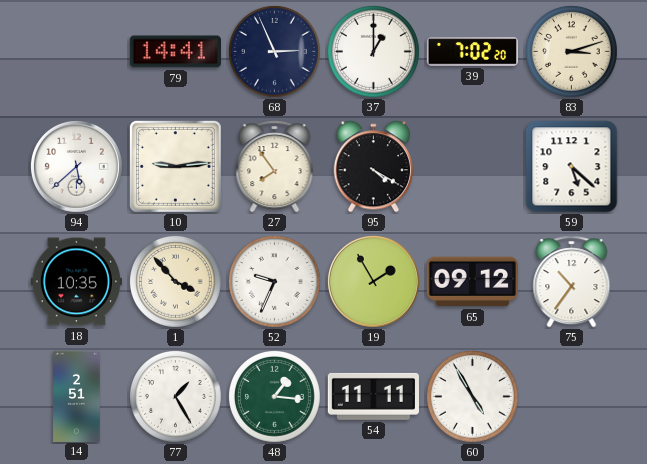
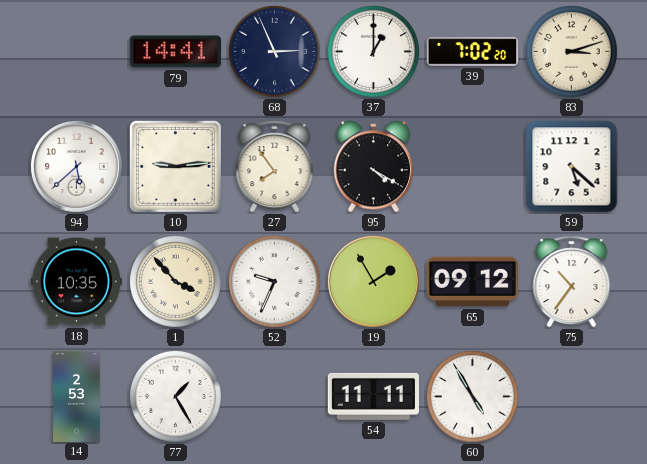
14: 2:51 -> 2:53 (77, 396)
48: 1:16 -> none (275, 397)
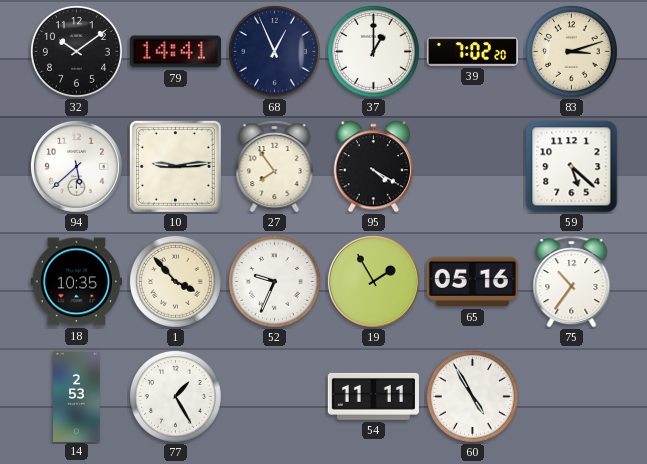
32: none -> 10:09 (77, 52)
68: 2:56 -> 12:56 (275, 52)
65: 09:12 -> 05:16 (472, 282)
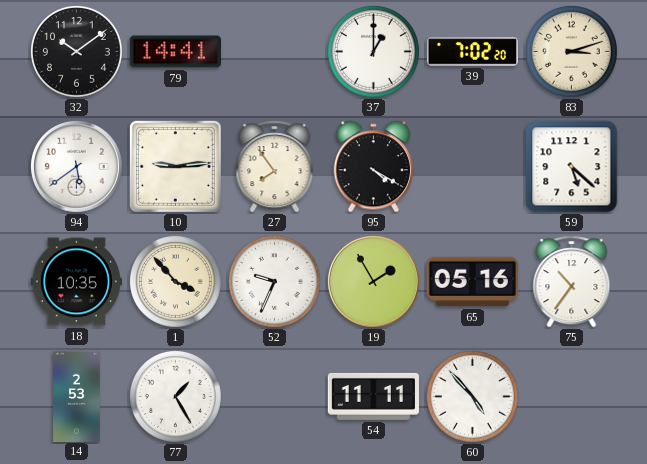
68: 12:56 -> none (275, 52)
94: 5:38 -> 5:39 (76, 166)
60: 4:55 -> 4:53 (473, 397)
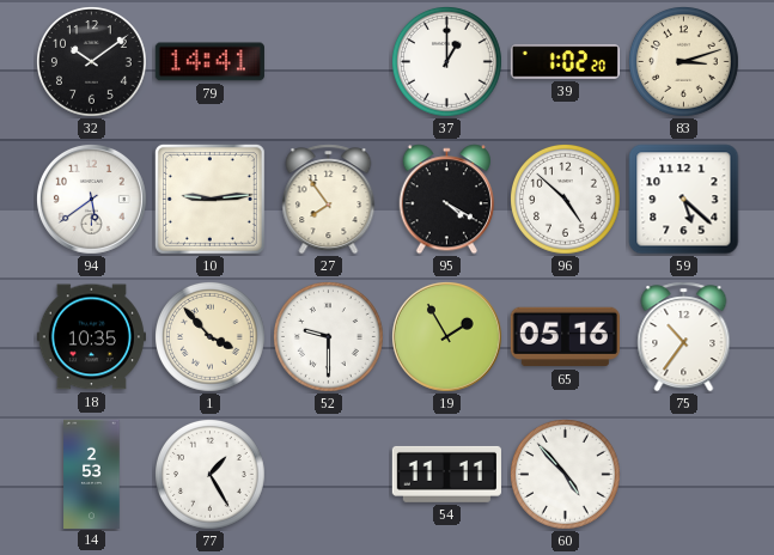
39: 7:02 -> 1:02 (565, 62)
96: none -> 4:52 (566, 200)
52: 9:34 -> 9:30 (329, 337)
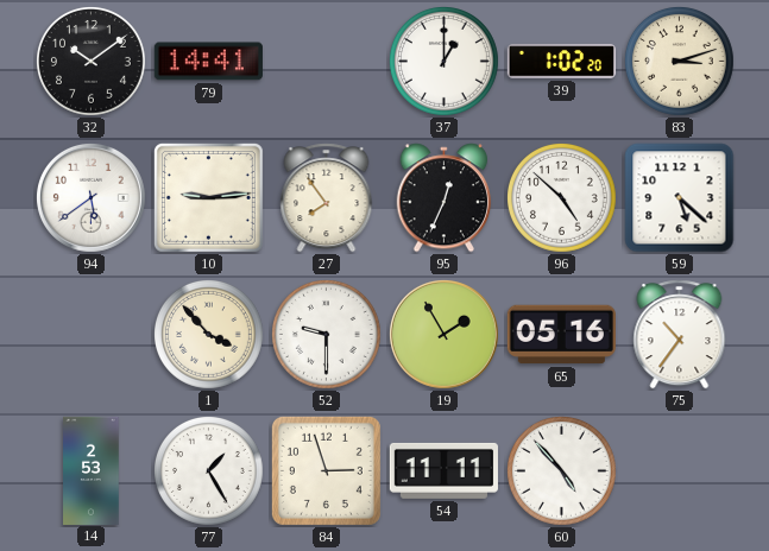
95: 4:20 -> 12:34 (443, 198)
18: 10:35 -> none (91, 337)
84: none -> 2:57 (326, 470)
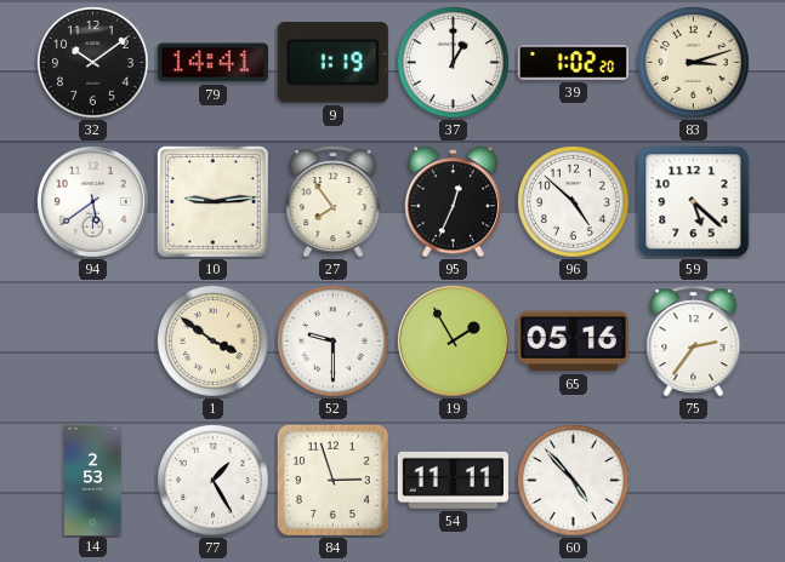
9: none -> 1:19 (332, 63)
1: 3:53 -> 3:51 (214, 342)
75: 10:36 -> 2:36 (694, 342)
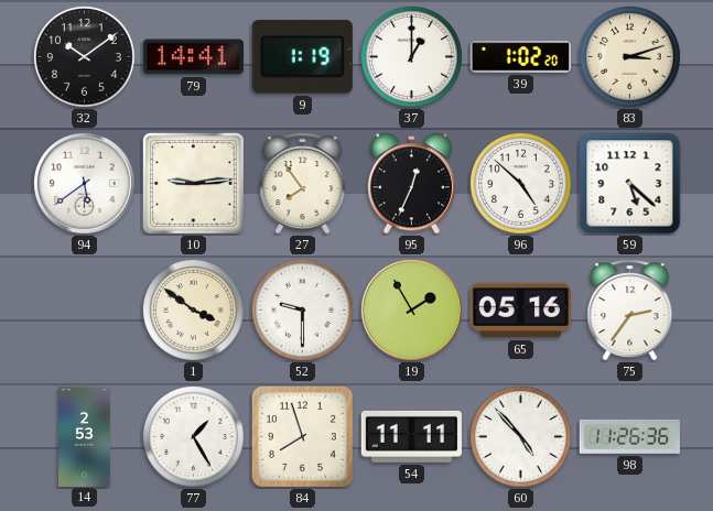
84: 2:57 -> 7:57 (302, 436)
98: none -> 11:26 (629, 436)
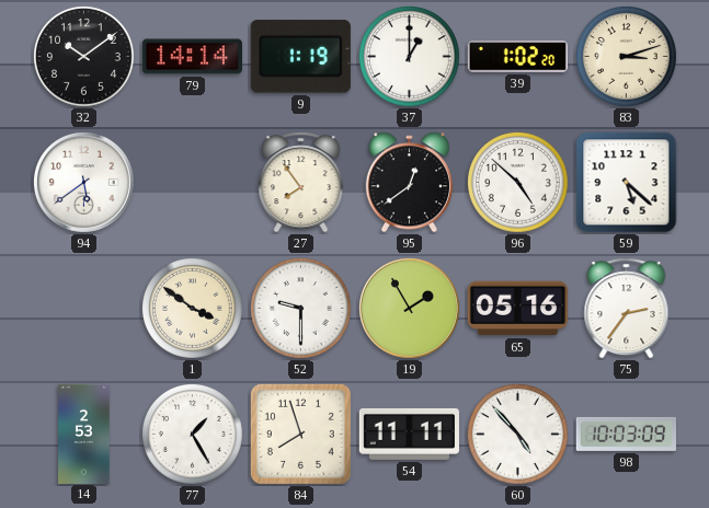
79: 14:41 -> 14:14 (192, 57)
10: 9:14 -> none (193, 183)
95: 12:34 -> 12:39 (409, 183)
98: 11:26 -> 10:03 (626, 434)
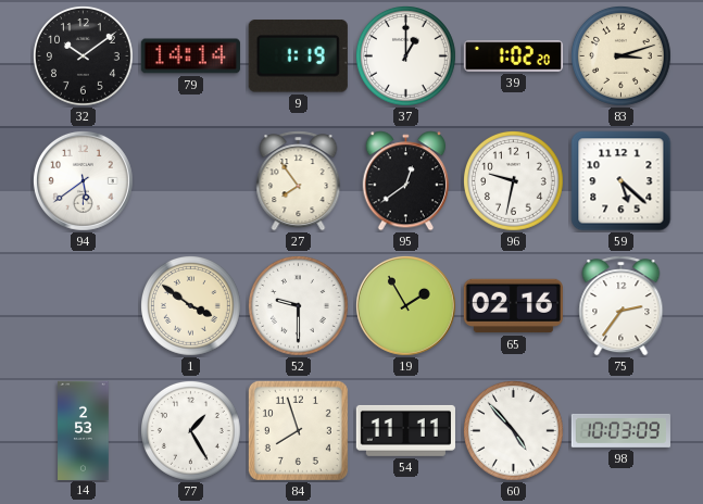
96: 4:52 -> 9:32 (514, 181)
65: 05:16 -> 02:16 (513, 306)
